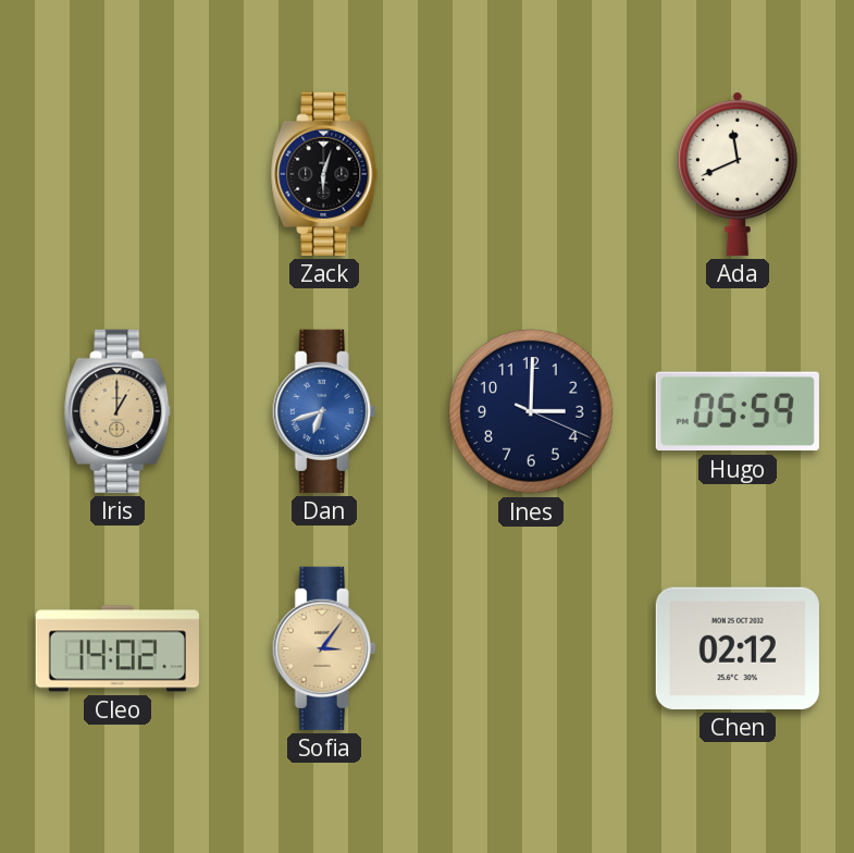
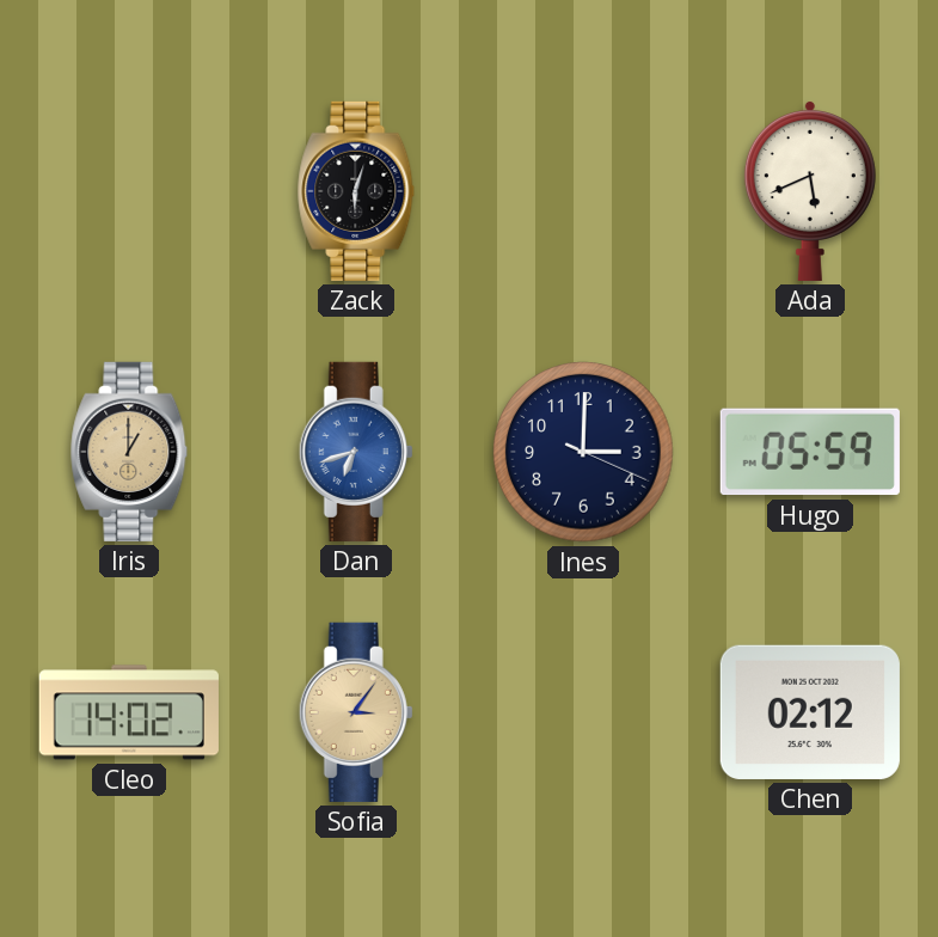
Ada: 11:41 -> 5:41 (810, 190)
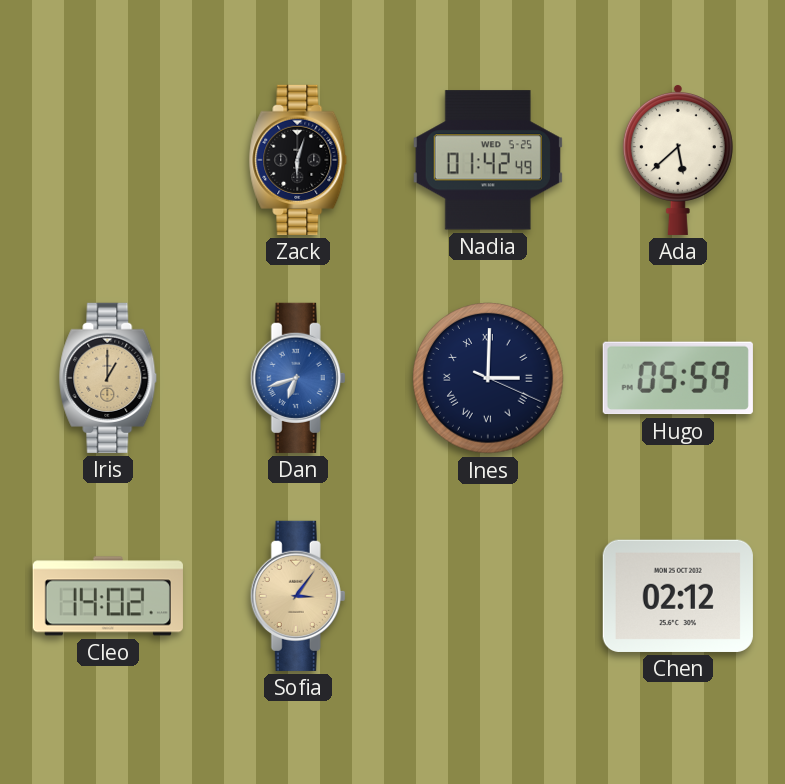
Nadia: none -> 01:42 (488, 160)
Ada: 5:41 -> 5:38 (678, 159)
Ines numerals: Arabic -> Roman (488, 378)
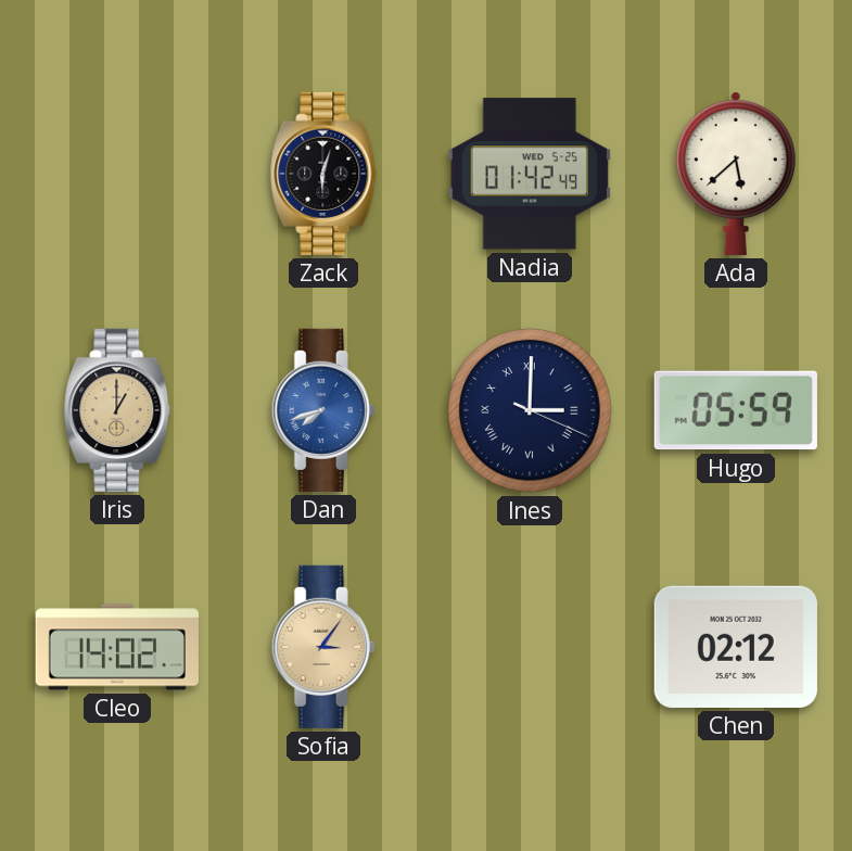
Dan: 6:42 -> 7:42 (323, 410)
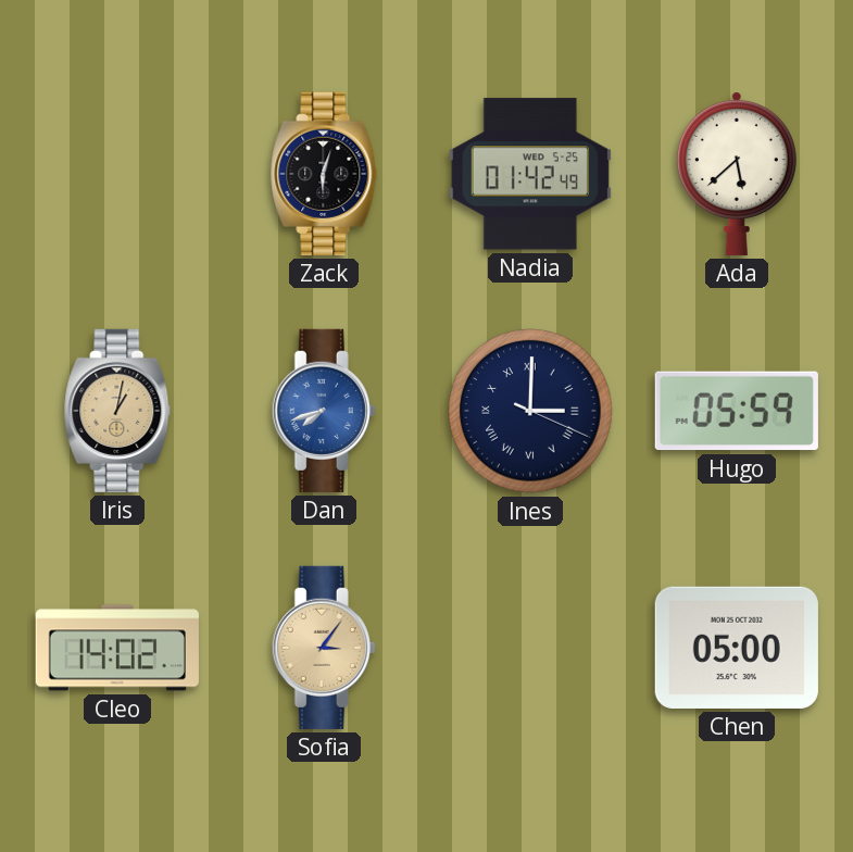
Iris: 1:00 -> 1:02 (117, 411)
Chen: 02:12 -> 05:00 (737, 648)
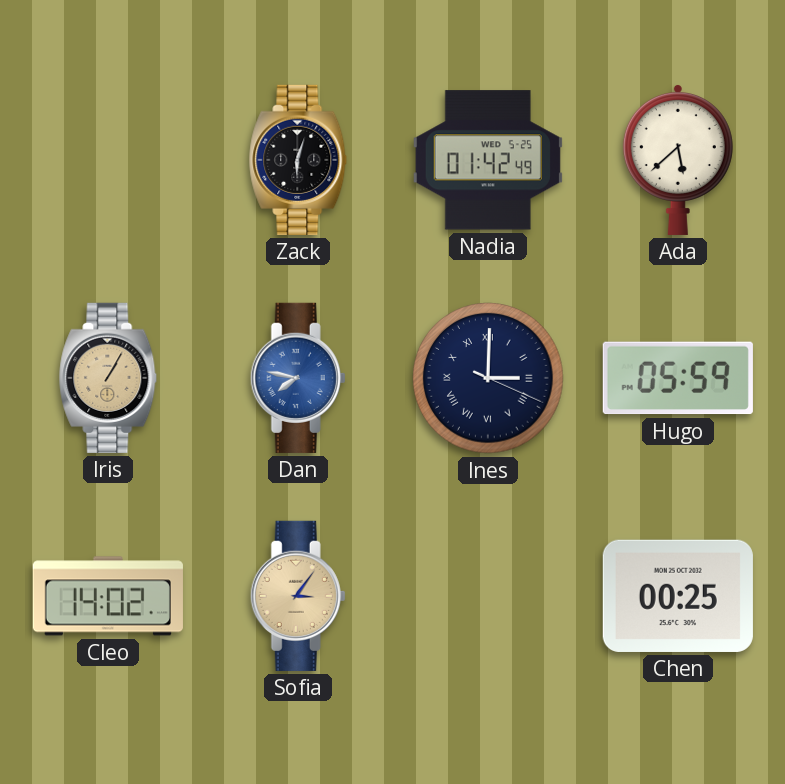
Iris: 1:02 -> 1:05 (108, 378)
Dan: 7:42 -> 7:47 (298, 378)
Chen: 05:00 -> 00:25 (678, 596)
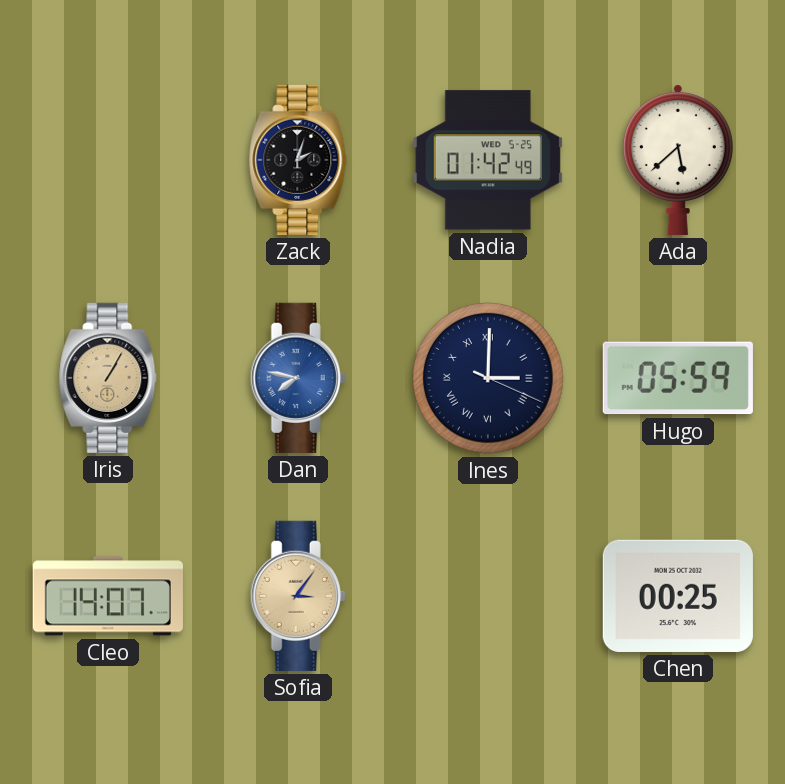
Zack: 6:03 -> 2:03 (298, 160)
Cleo: 14:02 -> 14:07 (108, 596)
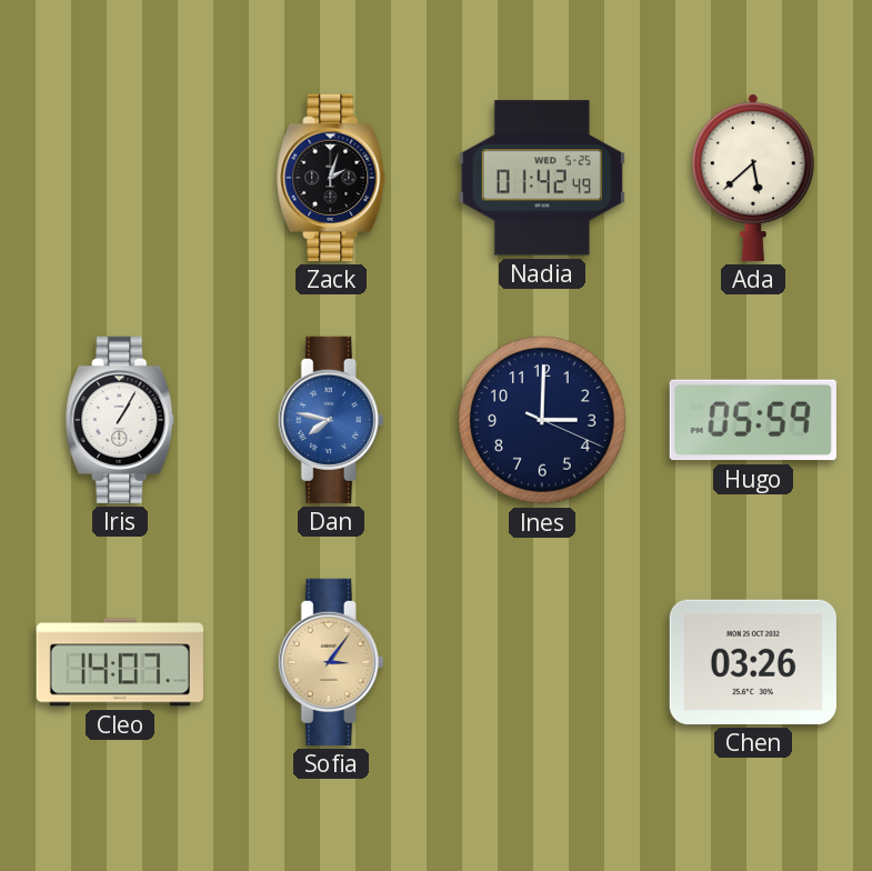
Iris dial: champagne -> white (120, 420)
Ines numerals: Roman -> Arabic (542, 420)
Chen: 00:25 -> 03:26 (753, 662)
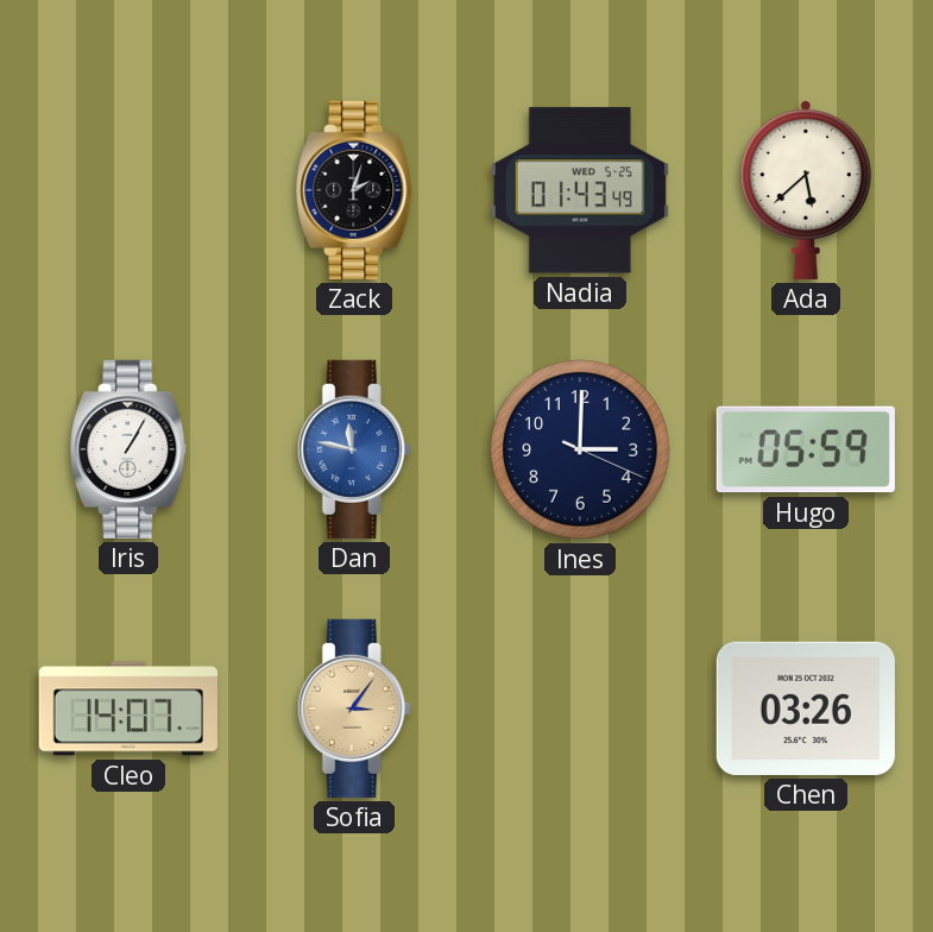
Nadia: 01:42 -> 01:43 (580, 190)
Dan: 7:47 -> 11:47 (354, 449)
